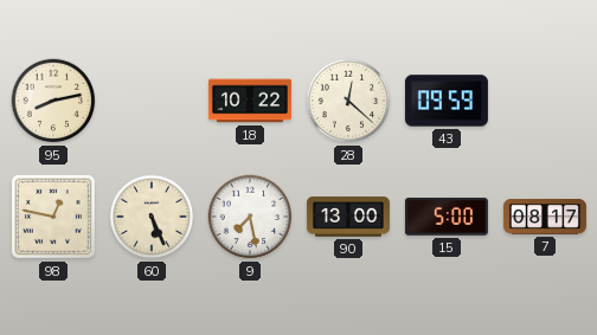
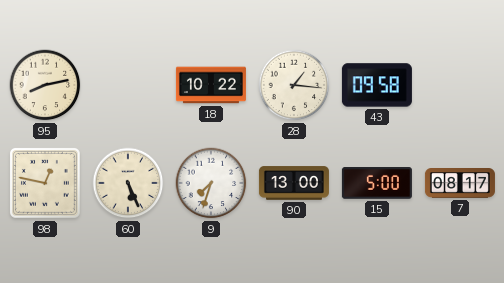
28: 12:22 -> 1:16 (294, 85)
43: 09:59 -> 09:58 (377, 85)
9: 7:28 -> 7:33 (211, 183)
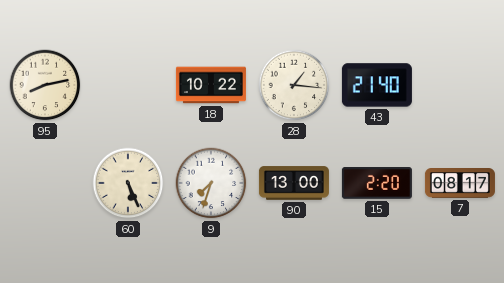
43: 09:58 -> 21:40 (377, 85)
98: 12:47 -> none (45, 183)
15: 5:00 -> 2:20 (377, 183)
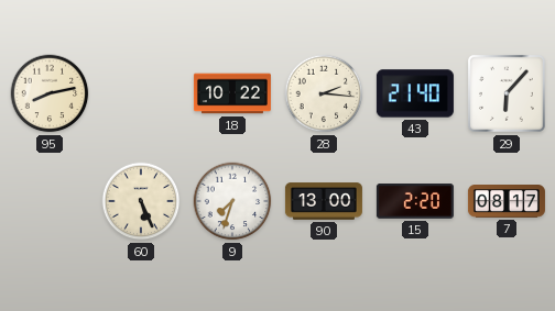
28: 1:16 -> 2:16 (324, 93)
29: none -> 6:07 (507, 93)
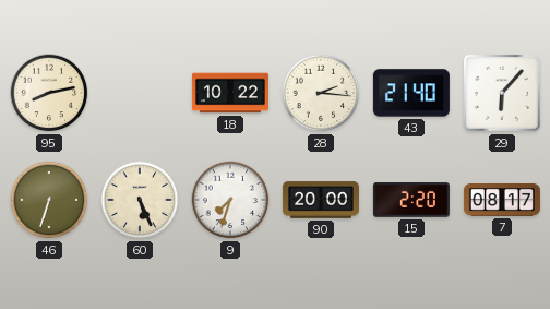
46: none -> 6:33 (49, 200)
90: 13:00 -> 20:00 (321, 200)
